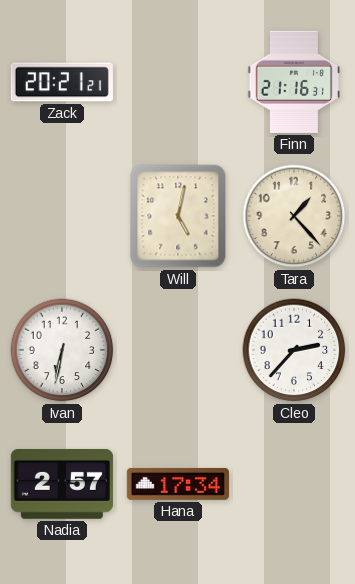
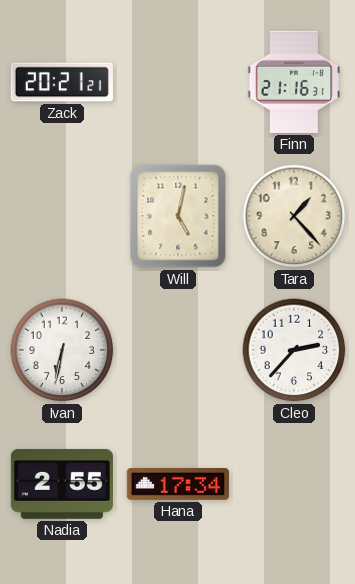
Nadia: 2:57 -> 2:55 (62, 484)
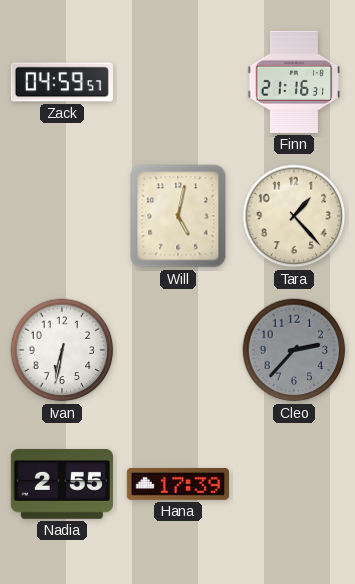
Zack: 20:21 -> 04:59 (62, 82)
Cleo dial: white -> grey (294, 350)
Hana: 17:34 -> 17:39 (178, 484)
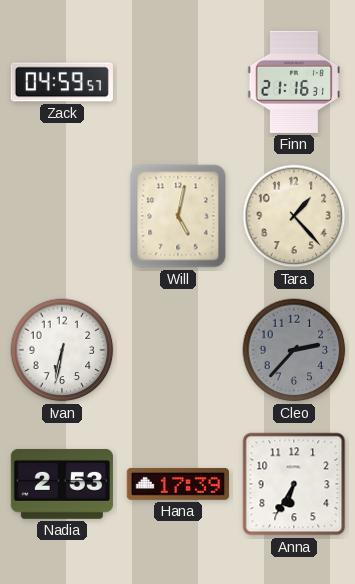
Nadia: 2:55 -> 2:53 (62, 484)
Anna: none -> 6:35 (294, 484)
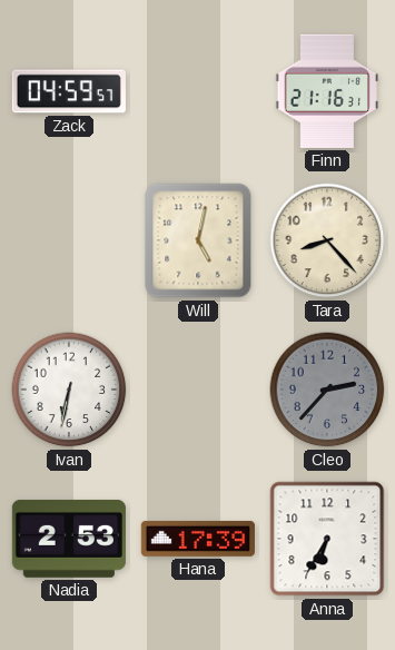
Tara: 1:23 -> 8:23 (327, 240)
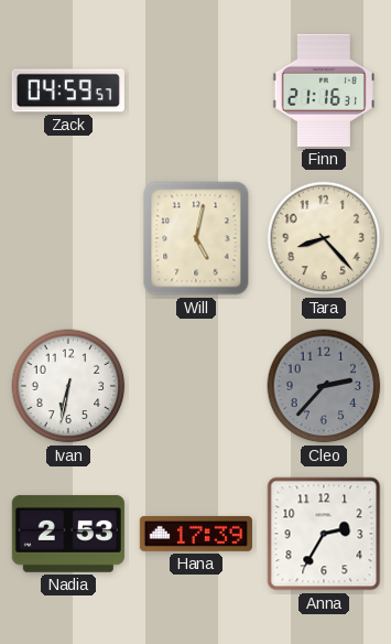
Anna: 6:35 -> 2:35 (324, 534)
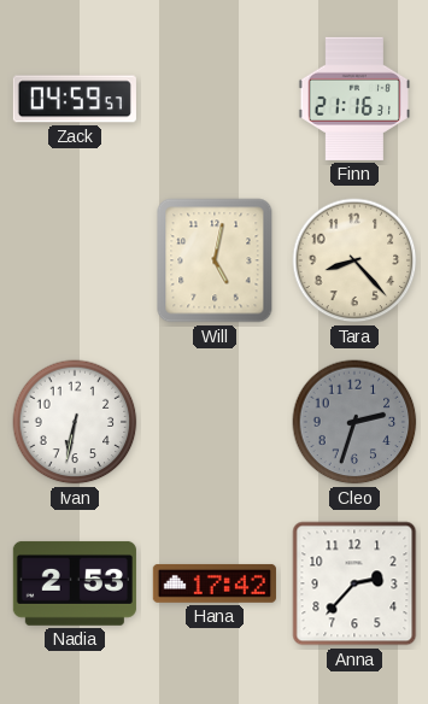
Cleo: 2:37 -> 2:33 (354, 422)
Hana: 17:39 -> 17:42 (215, 583)
Anna: 2:35 -> 2:37 (354, 583)
